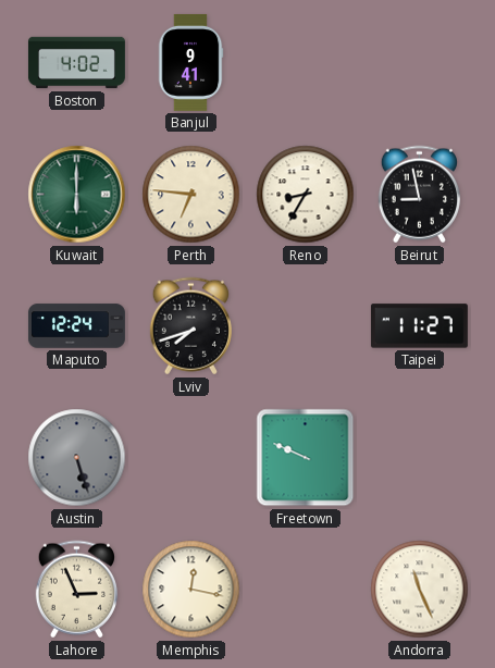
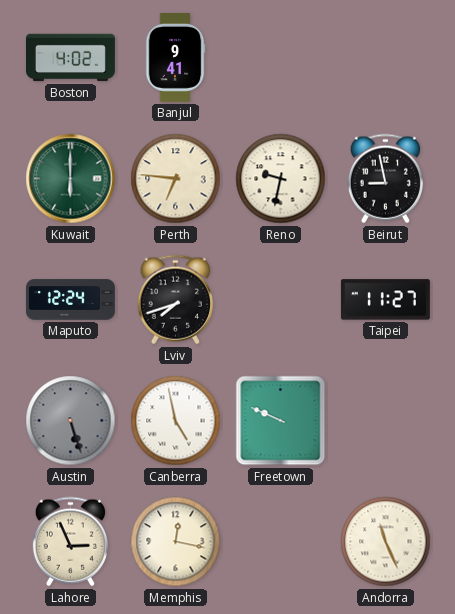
Reno: 8:35 -> 9:32 (281, 179)
Canberra: none -> 4:58 (176, 421)
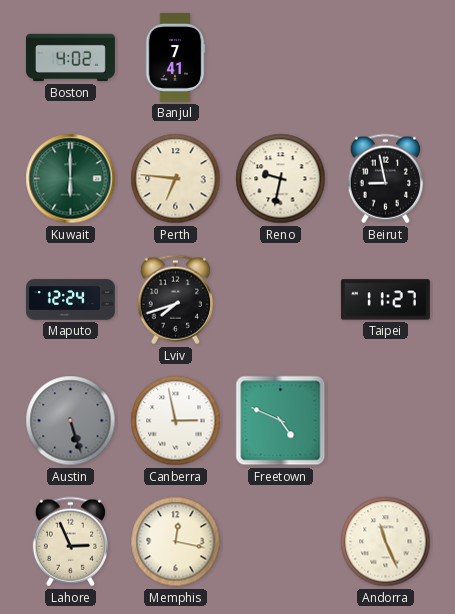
Banjul: 9:41 -> 7:41 (175, 57)
Canberra: 4:58 -> 2:58 (176, 421)
Freetown: 9:49 -> 4:49 (281, 421)
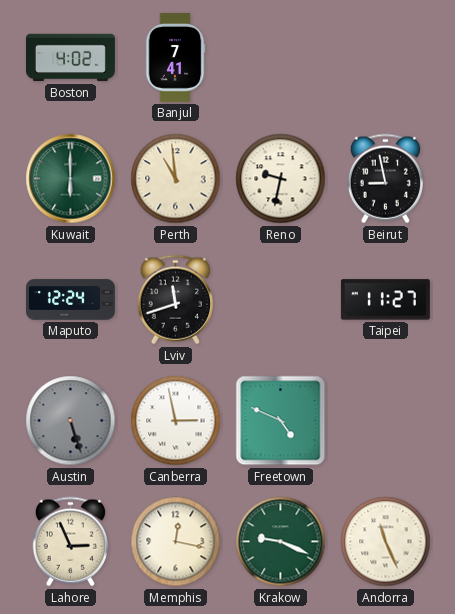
Perth: 6:46 -> 10:59 (176, 179)
Lviv: 7:42 -> 11:42 (175, 300)
Krakow: none -> 9:19 (281, 542)
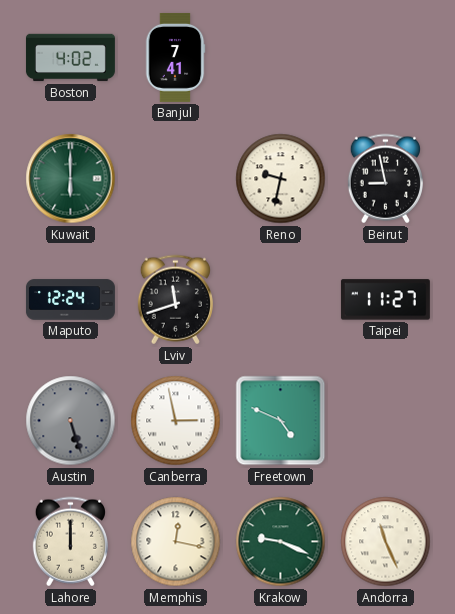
Perth: 10:59 -> none (176, 179)
Lahore: 2:56 -> 12:00 (70, 542)
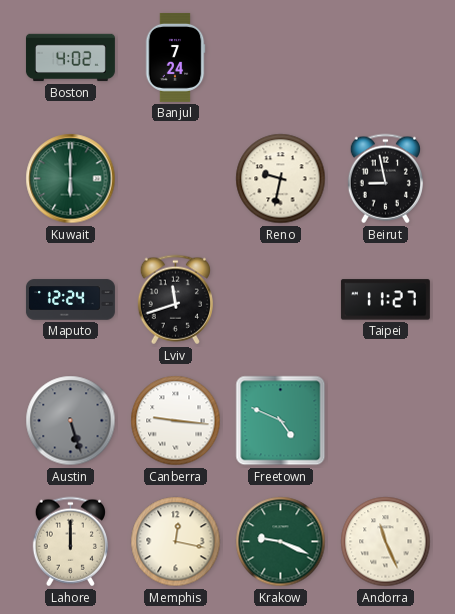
Banjul: 7:41 -> 7:24 (175, 57)
Canberra: 2:58 -> 9:16 (176, 421)
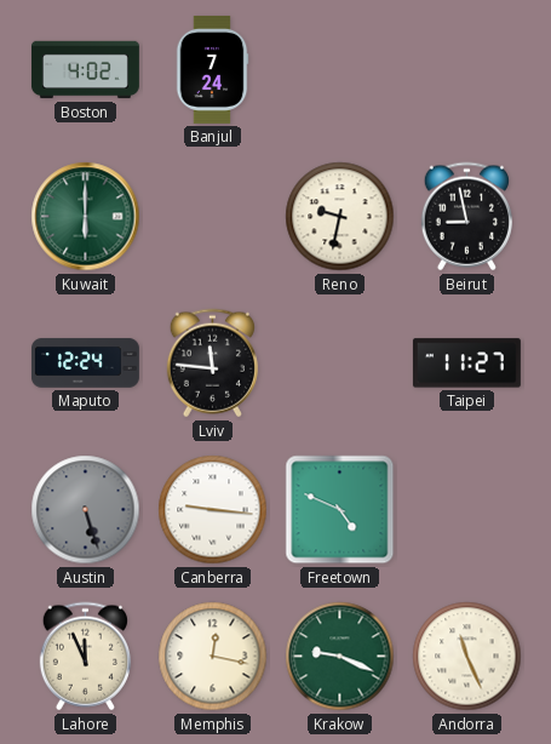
Lviv: 11:42 -> 11:46 (212, 364)
Lahore: 12:00 -> 11:56 (85, 657)
